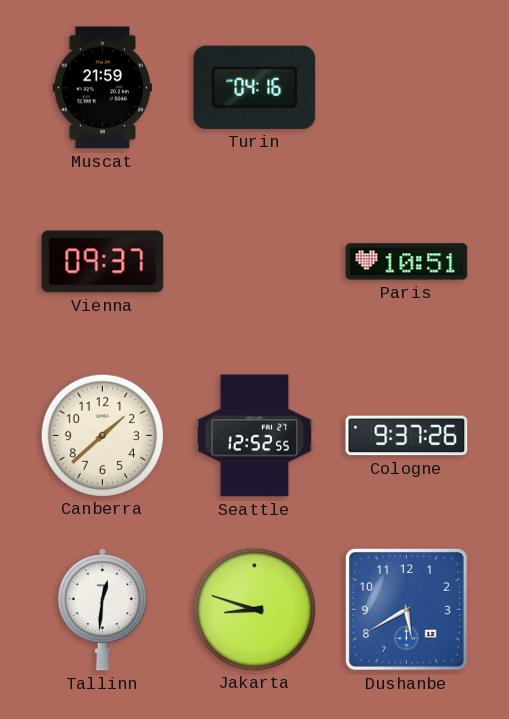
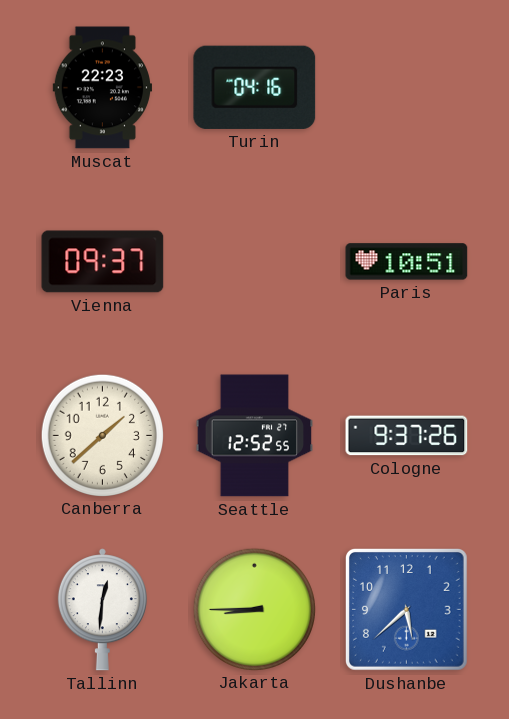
Muscat: 21:59 -> 22:23 (102, 88)
Jakarta: 8:48 -> 8:45 (254, 609)
Dushanbe: 5:40 -> 5:38 (407, 610)
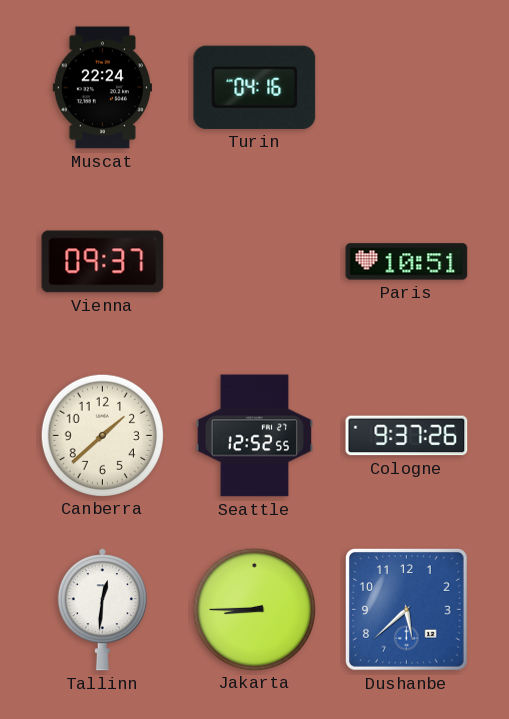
Muscat: 22:23 -> 22:24 (102, 88)
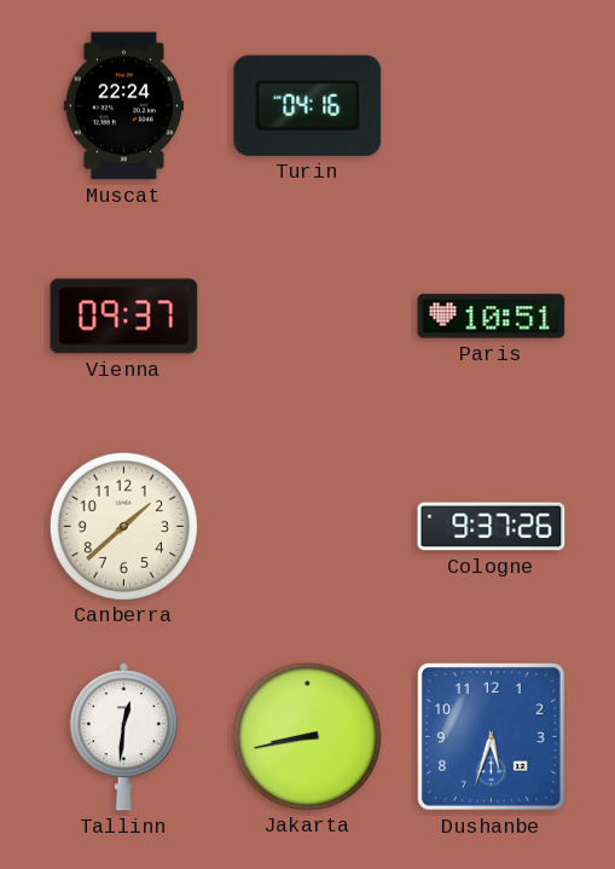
Seattle: 12:52 -> none (255, 436)
Jakarta: 8:45 -> 8:43 (307, 736)
Dushanbe: 5:38 -> 5:33 (492, 737)
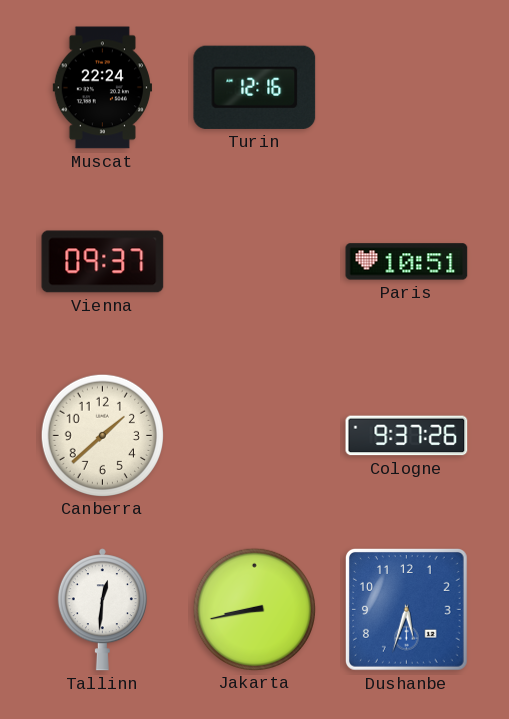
Turin: 04:16 -> 12:16 (255, 87)
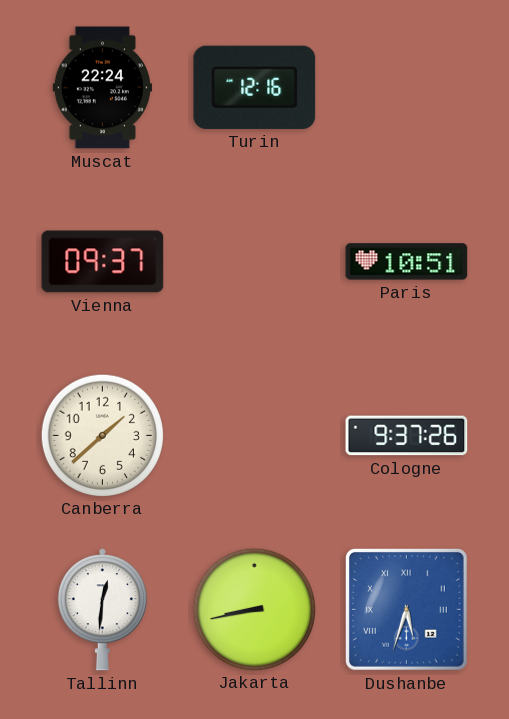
Dushanbe numerals: Arabic -> Roman (407, 610)
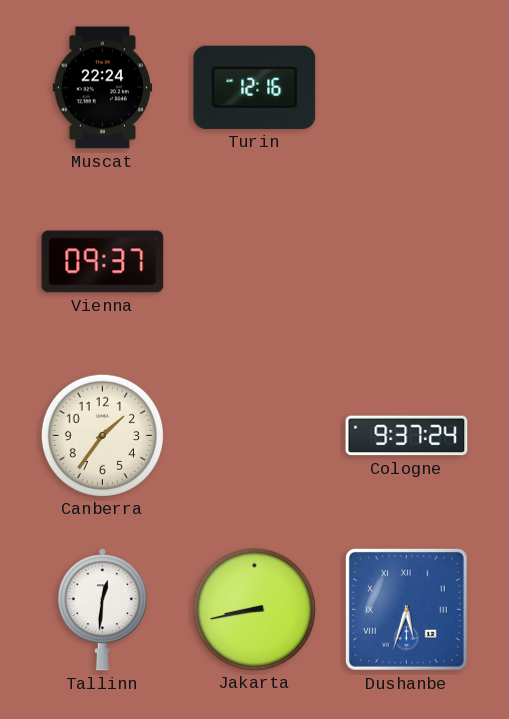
Paris: 10:51 -> none (407, 262)
Canberra: 1:38 -> 1:36 (102, 435)
Cologne: 9:37:26 -> 9:37:24 (407, 436)
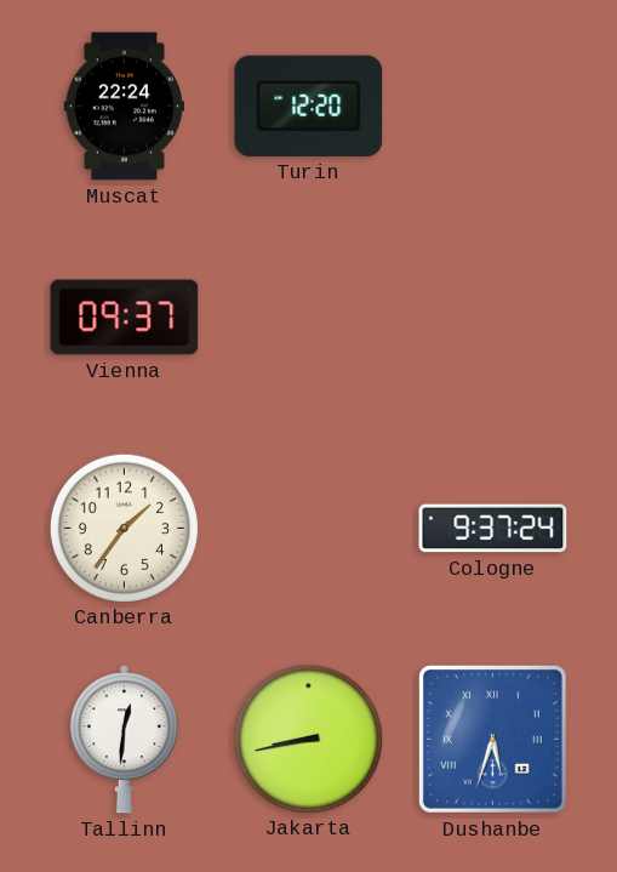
Turin: 12:16 -> 12:20 (309, 106)
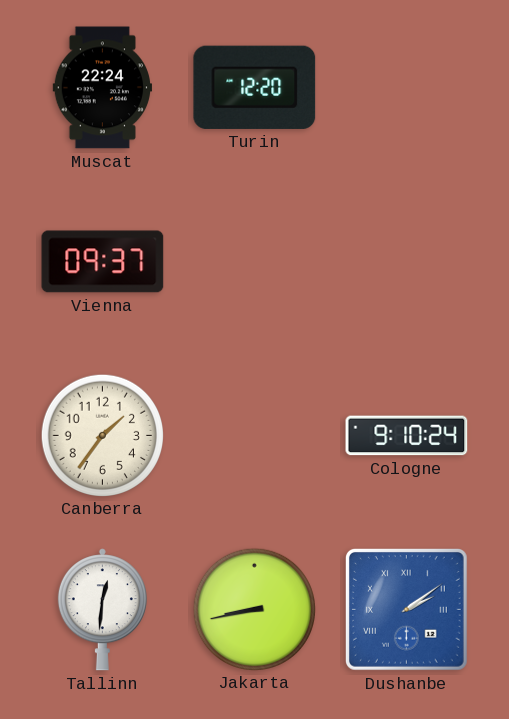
Cologne: 9:37 -> 9:10 (407, 436)
Dushanbe: 5:33 -> 2:09 (407, 610)
